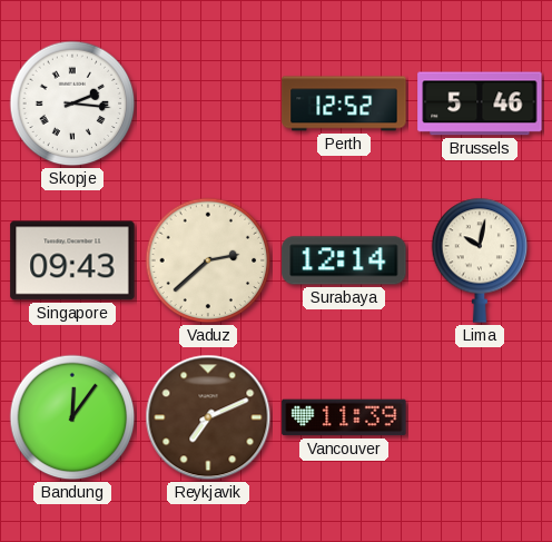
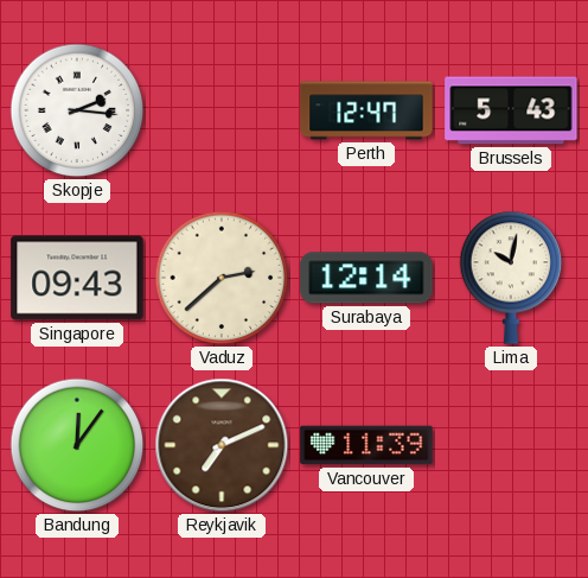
Perth: 12:52 -> 12:47 (366, 110)
Brussels: 5:46 -> 5:43 (511, 110)
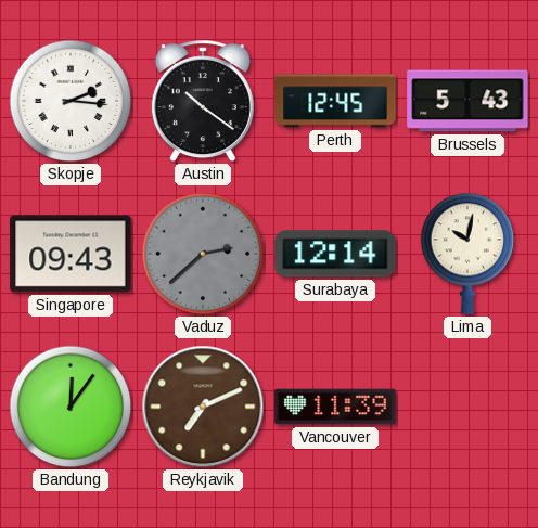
Austin: none -> 10:21 (203, 102)
Perth: 12:47 -> 12:45 (335, 101)
Vaduz dial: cream -> grey (203, 254)
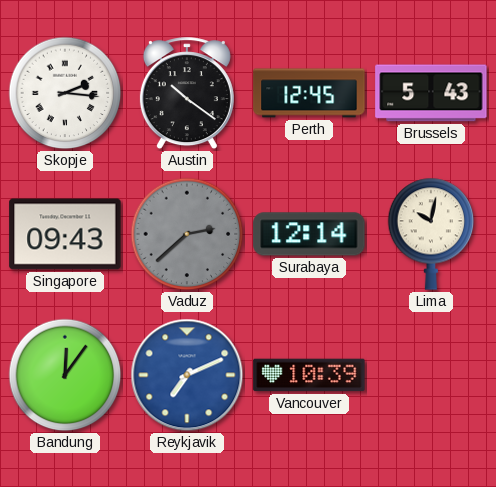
Reykjavik dial: brown -> blue (187, 375)
Vancouver: 11:39 -> 10:39 (309, 375)
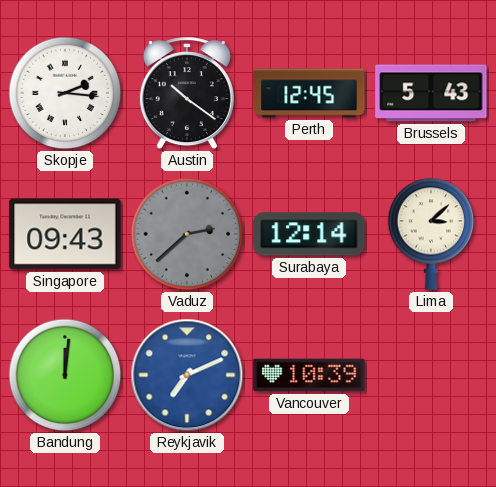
Lima: 10:02 -> 3:08 (431, 234)
Bandung: 12:06 -> 12:01 (65, 375)
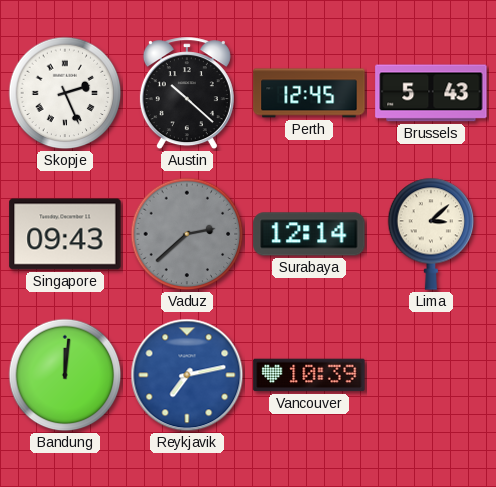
Skopje: 2:16 -> 2:26 (65, 93)
Austin: 10:21 -> 10:22 (187, 94)
Reykjavik: 7:11 -> 7:13 (187, 375)
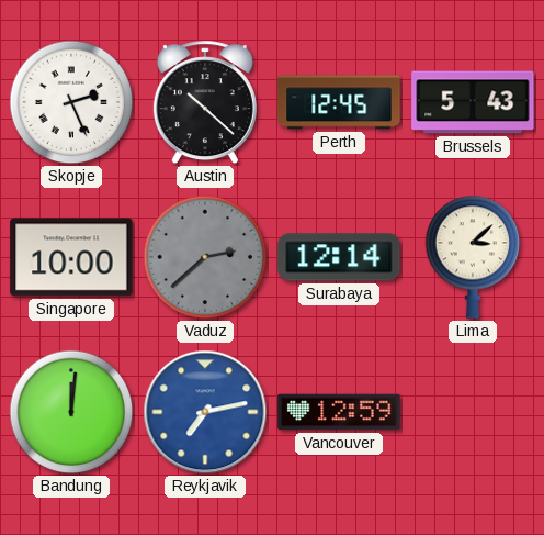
Singapore: 09:43 -> 10:00 (71, 257)
Vancouver: 10:39 -> 12:59 (339, 412)
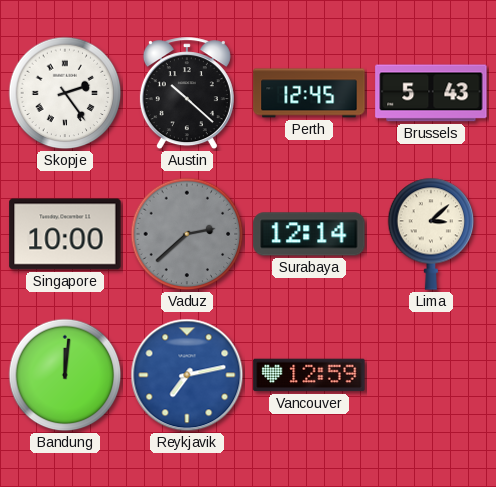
Skopje: 2:26 -> 2:24 (65, 93)
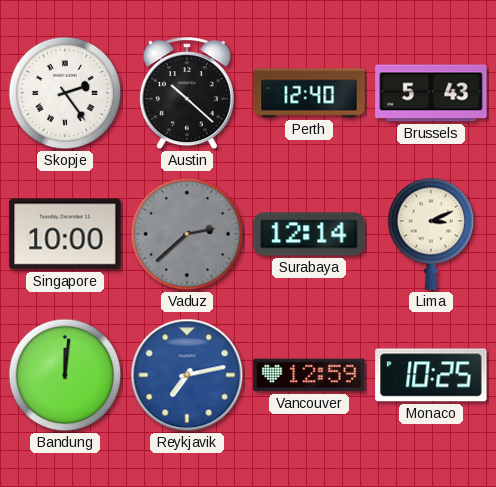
Perth: 12:45 -> 12:40 (309, 93)
Lima: 3:08 -> 3:11 (431, 234)
Monaco: none -> 10:25 (431, 375)
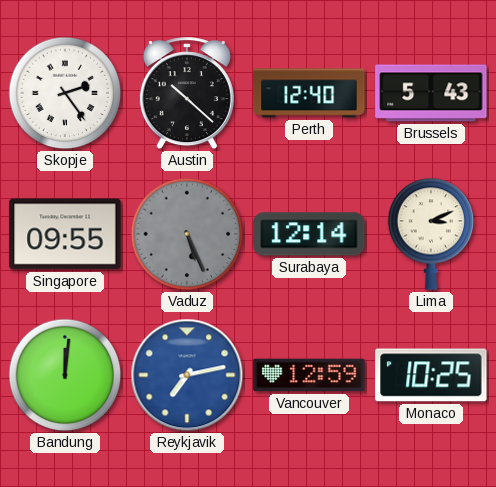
Singapore: 10:00 -> 09:55 (65, 234)
Vaduz: 2:38 -> 5:26 (187, 234)
